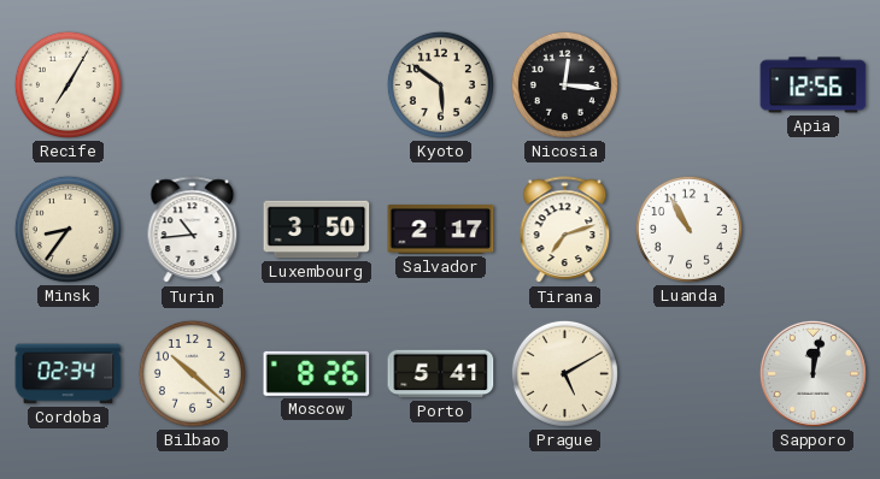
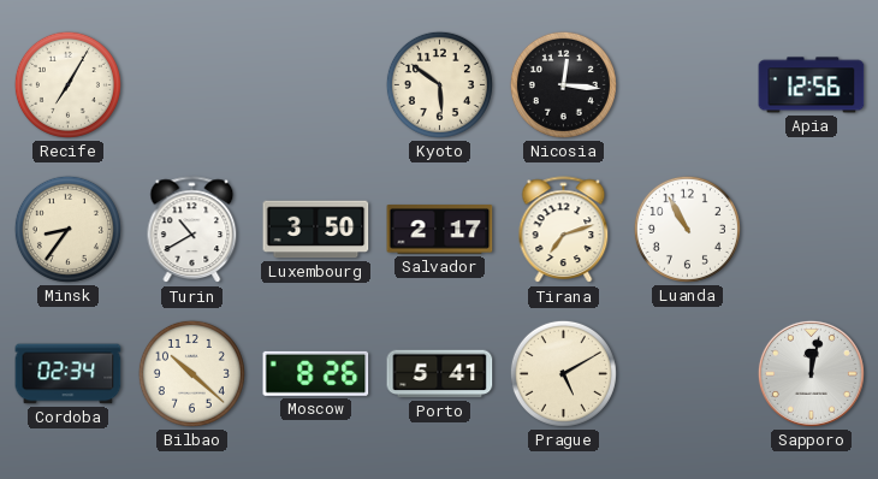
Turin: 10:44 -> 10:40 (192, 230)
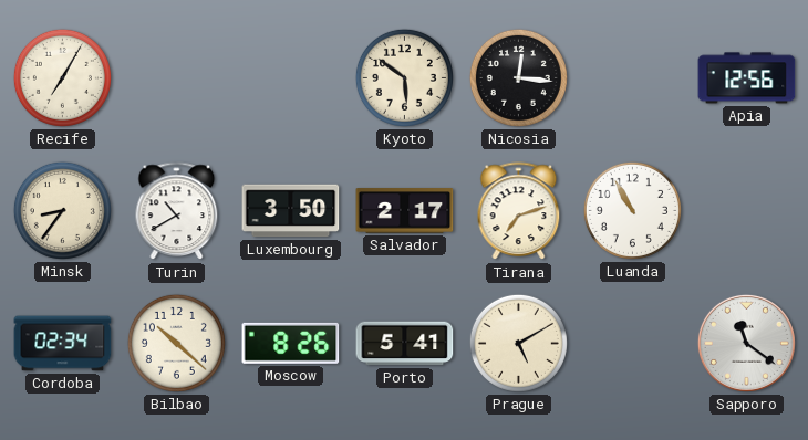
Sapporo: 12:02 -> 11:21 (746, 343)
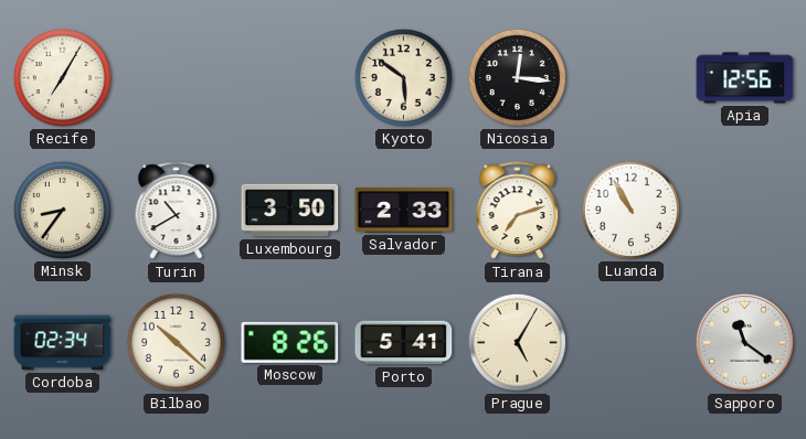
Salvador: 2:17 -> 2:33 (404, 211)
Prague: 5:10 -> 5:05 (517, 342)
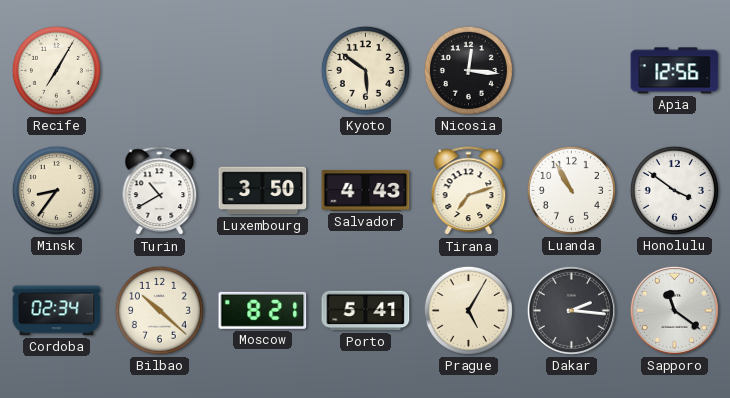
Salvador: 2:33 -> 4:43 (366, 191)
Honolulu: none -> 3:51 (674, 190)
Moscow: 8:26 -> 8:21 (263, 310)
Dakar: none -> 2:16 (571, 310)
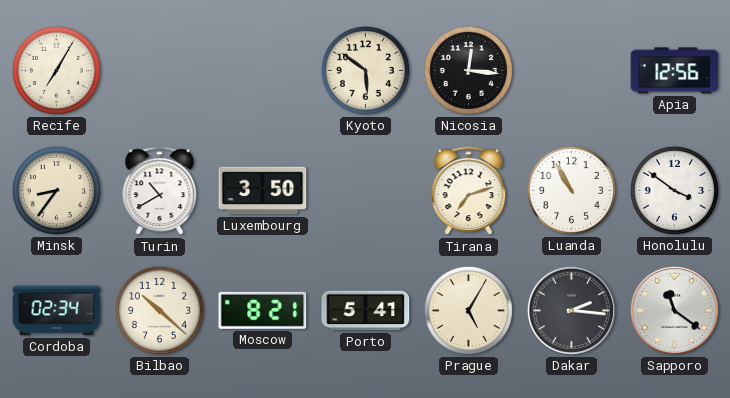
Salvador: 4:43 -> none (366, 191)
